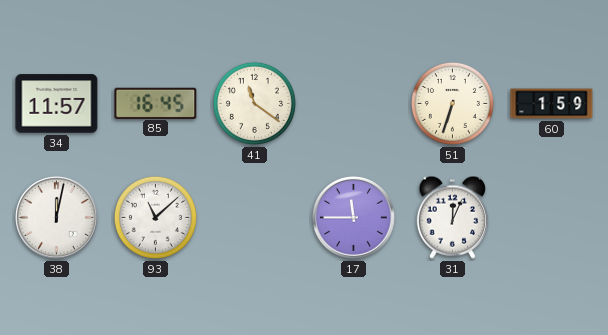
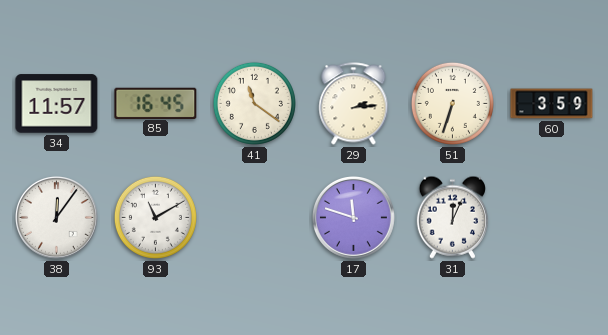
29: none -> 2:14 (354, 104)
60: 1:59 -> 3:59 (552, 104)
38: 12:02 -> 12:06 (56, 217)
93: 11:08 -> 11:10 (155, 217)
17: 11:45 -> 11:48 (353, 217)
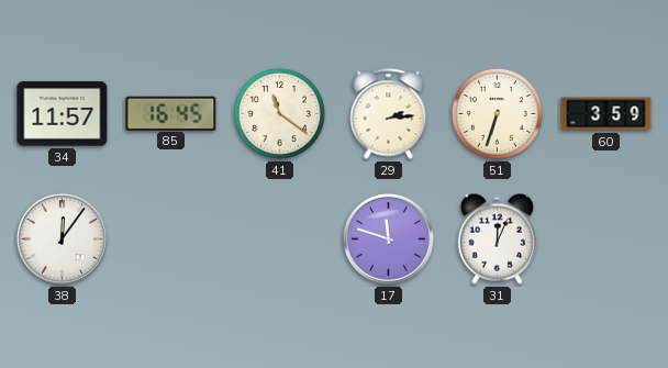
93: 11:10 -> none (155, 217)
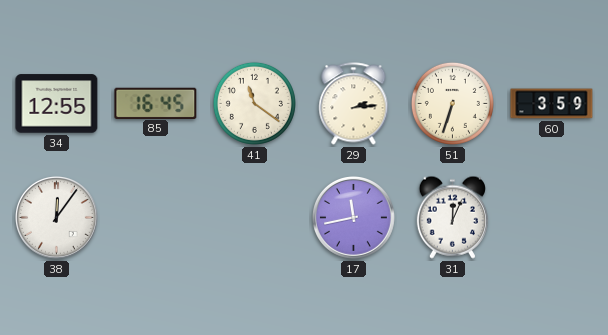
34: 11:57 -> 12:55 (57, 104)
17: 11:48 -> 11:43 (353, 217)
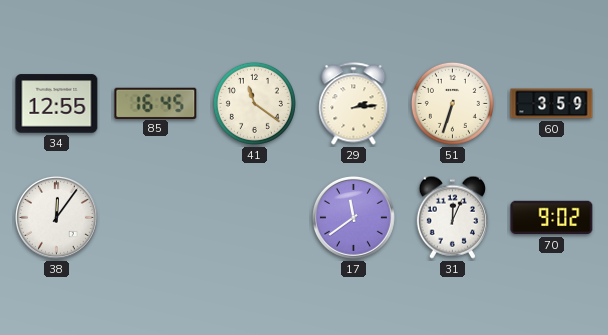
17: 11:43 -> 11:39 (353, 217)
70: none -> 9:02 (552, 218)
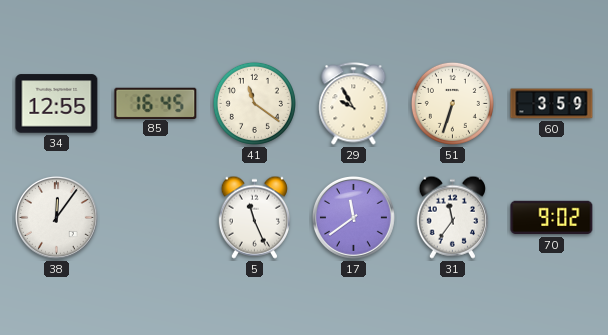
29: 2:14 -> 9:55 (354, 104)
5: none -> 11:26 (254, 217)
31: 12:04 -> 11:36 (452, 217)
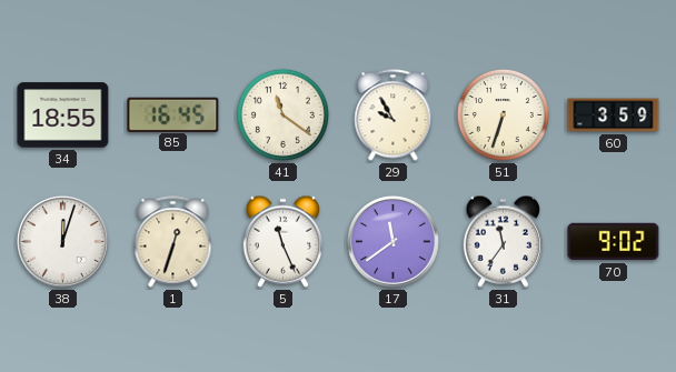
34: 12:55 -> 18:55 (63, 115)
38: 12:06 -> 12:03 (62, 241)
1: none -> 12:33 (173, 242)
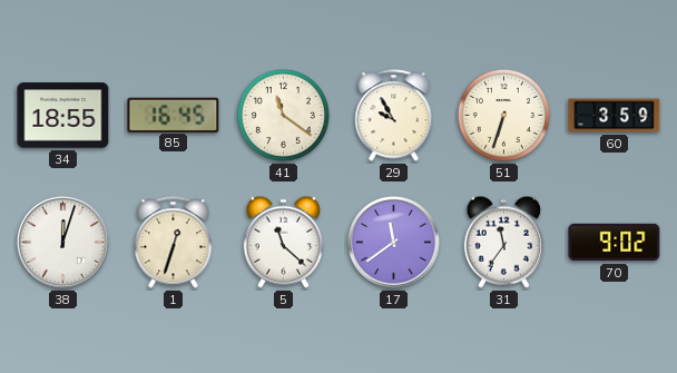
5: 11:26 -> 11:22 (283, 242)
